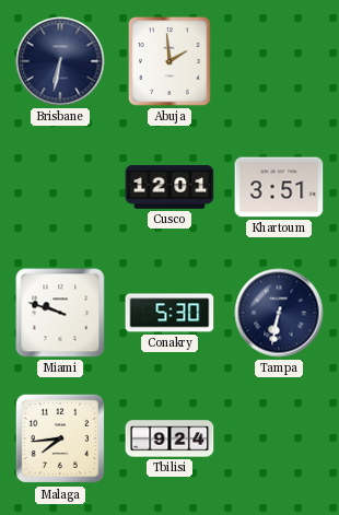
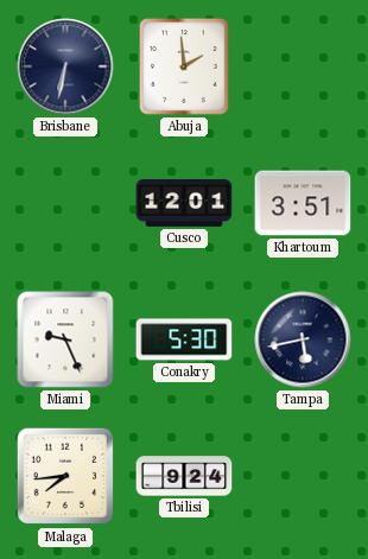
Miami: 9:48 -> 9:26 (65, 339)
Tampa: 6:32 -> 5:43 (303, 339)
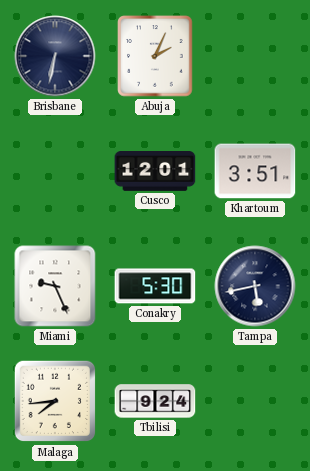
Abuja: 1:59 -> 2:04 (155, 56)
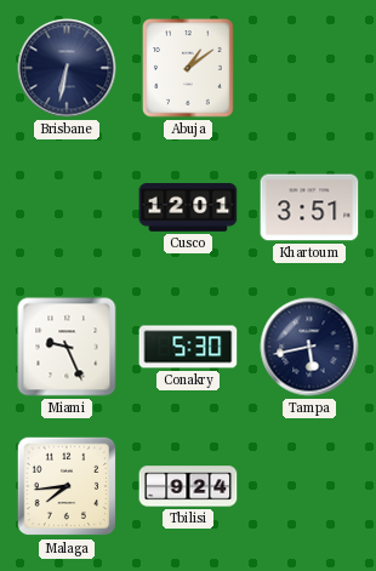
Abuja: 2:04 -> 1:09 (188, 68)
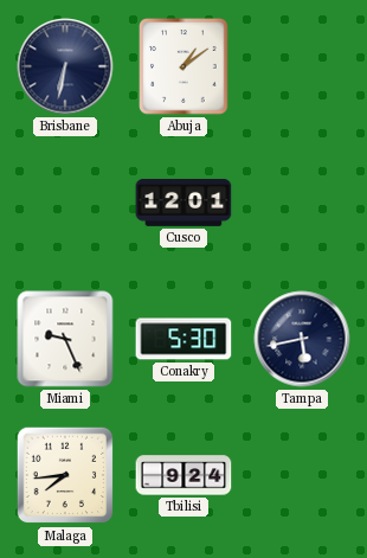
Khartoum: 3:51 -> none (309, 207)
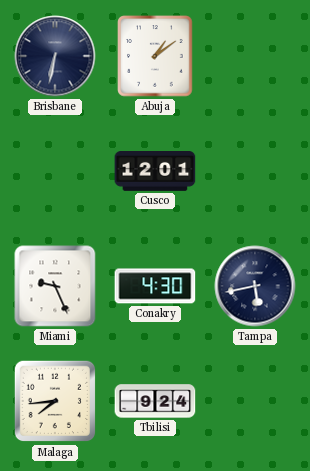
Conakry: 5:30 -> 4:30 (155, 286)
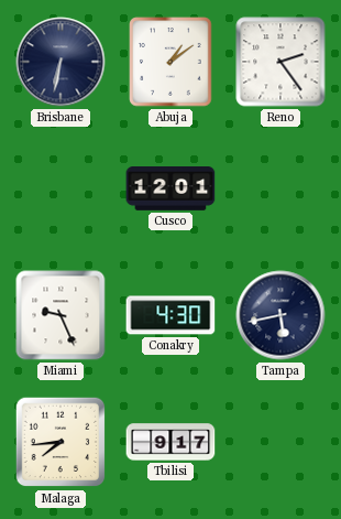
Reno: none -> 2:24 (280, 62)
Tbilisi: 9:24 -> 9:17 (170, 442)
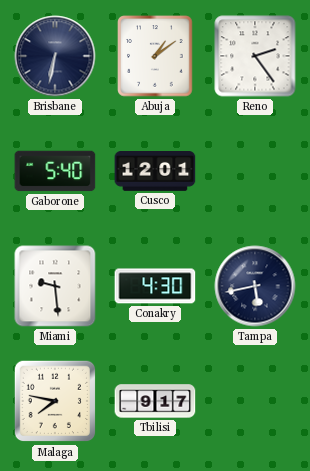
Gaborone: none -> 5:40 (55, 171)
Miami: 9:26 -> 9:29 (55, 286)
Malaga: 7:44 -> 7:47 (55, 401)
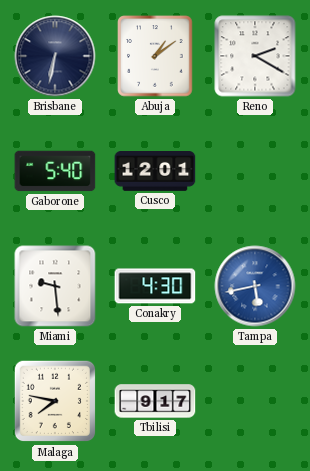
Reno: 2:24 -> 2:20 (255, 56)
Tampa dial: navy -> blue (255, 286)
